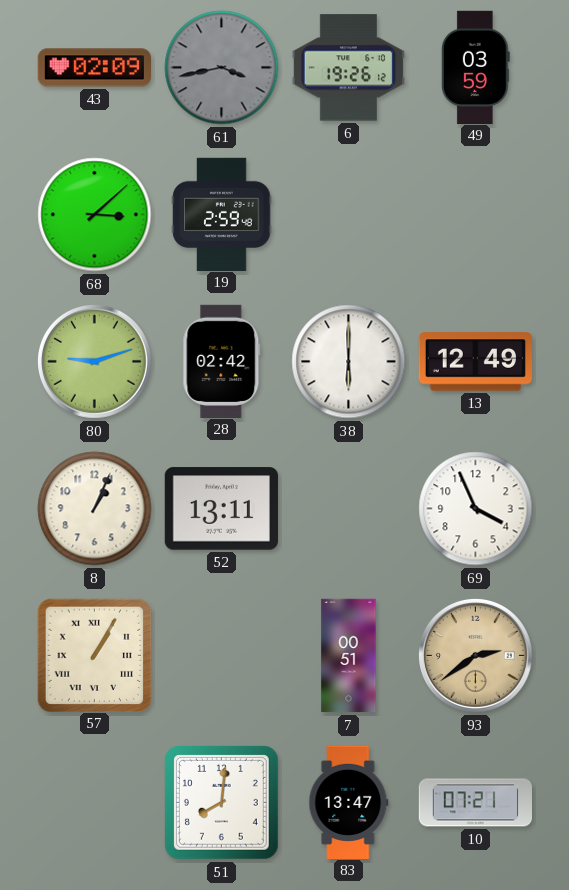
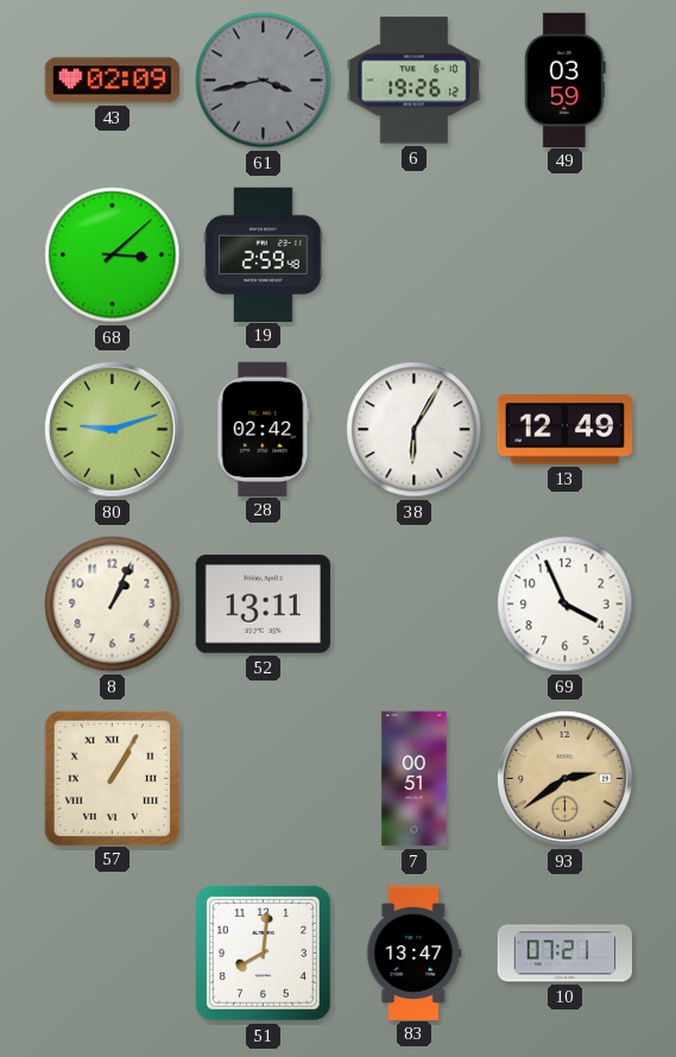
38: 6:00 -> 6:05 (415, 430)
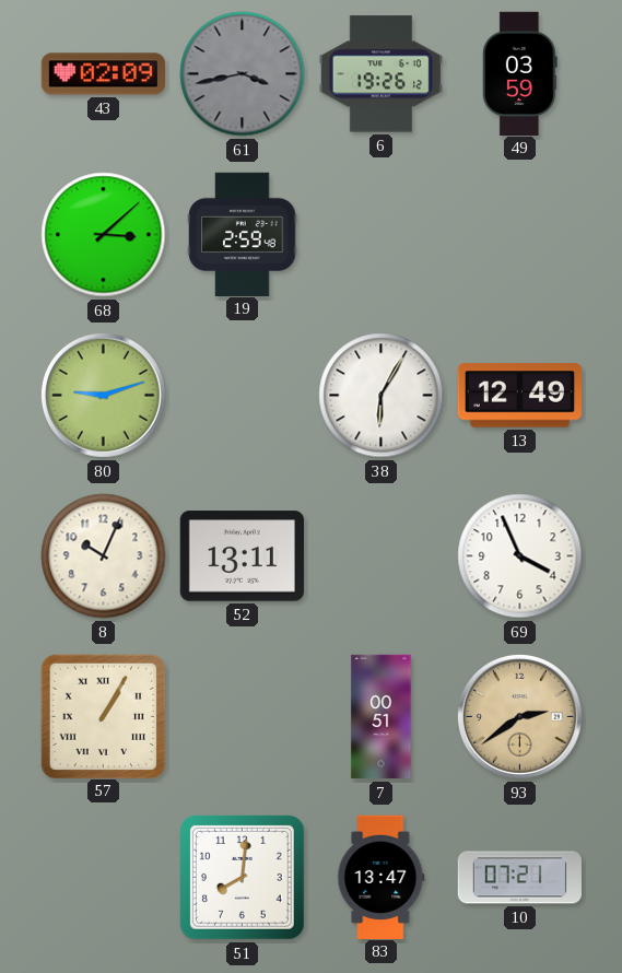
28: 02:42 -> none (264, 429)
8: 1:04 -> 10:04 (104, 556)
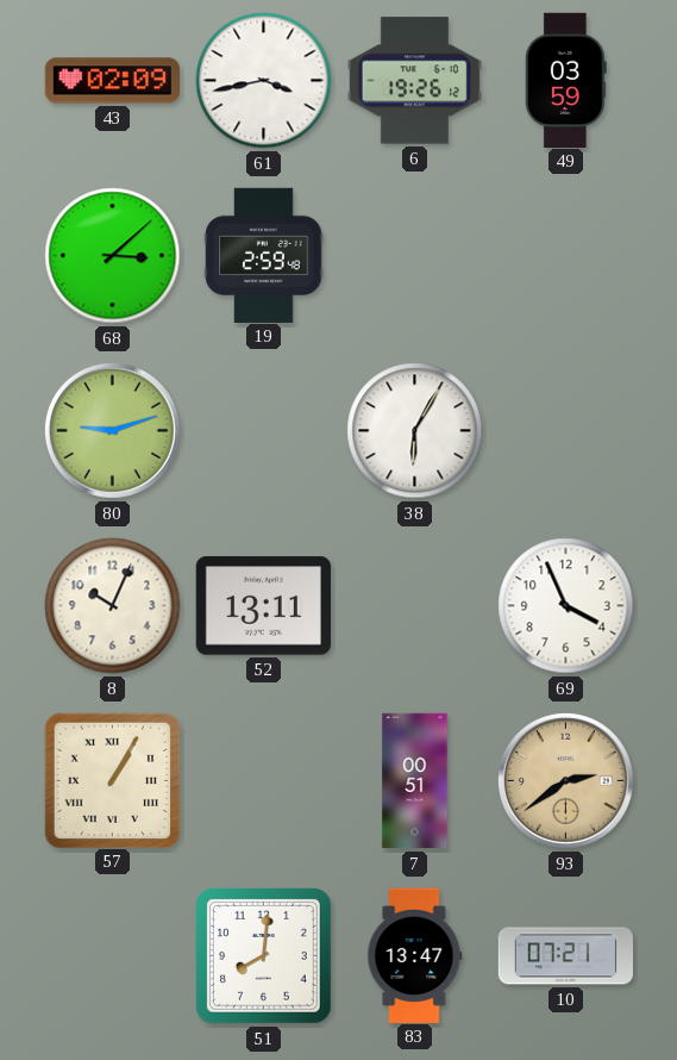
61 dial: grey -> white (264, 81)
13: 12:49 -> none (519, 396)
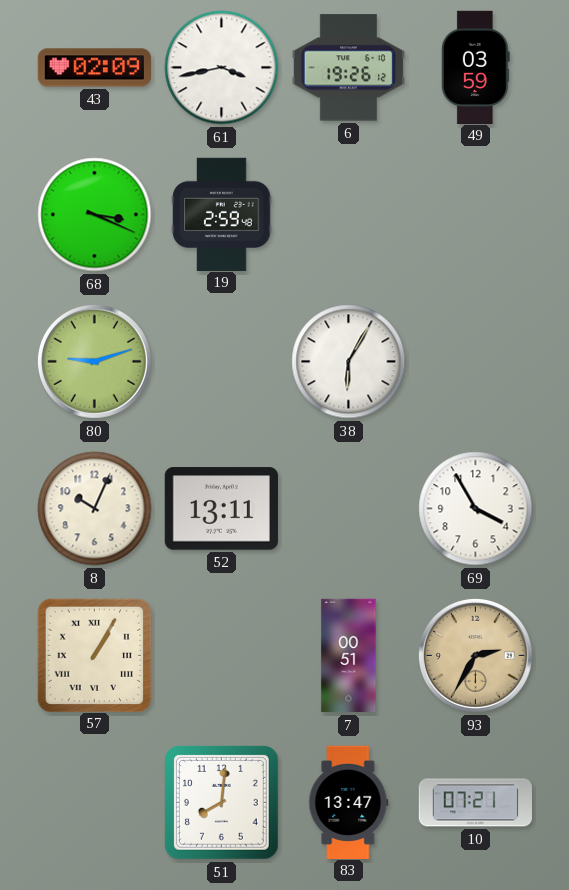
68: 3:08 -> 3:19 (95, 215)
69: 3:56 -> 3:55 (476, 509)
93: 2:39 -> 2:35 (475, 655)
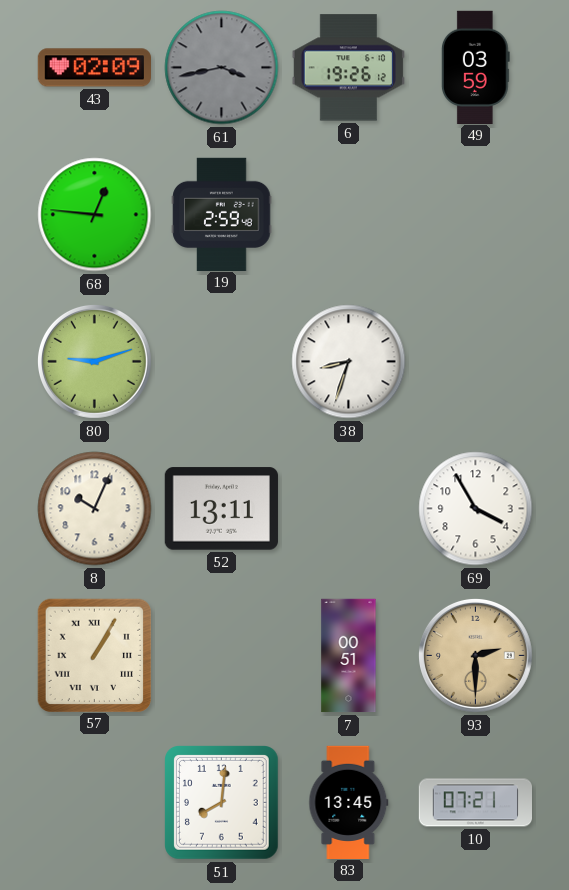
61 dial: white -> grey (222, 68)
68: 3:19 -> 12:46 (95, 215)
38: 6:05 -> 8:33 (349, 362)
93: 2:35 -> 2:30 (475, 655)
83: 13:47 -> 13:45 (349, 802)
